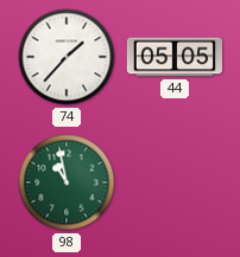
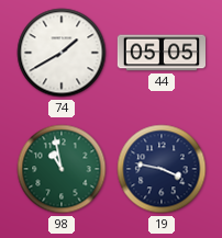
74: 1:37 -> 1:40 (62, 53)
19: none -> 3:47 (162, 169)
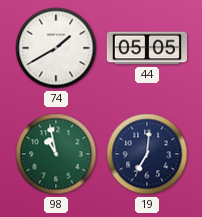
19: 3:47 -> 7:01 (147, 154)
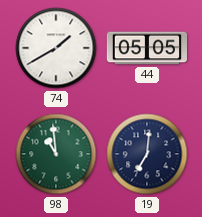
98: 10:58 -> 10:59 (56, 154)
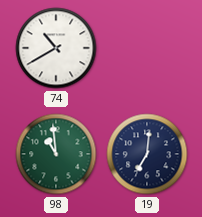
74: 1:40 -> 10:40 (56, 48)
44: 05:05 -> none (146, 48)
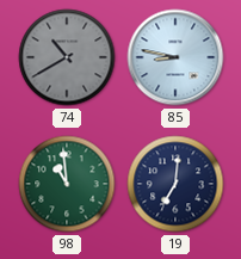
74 dial: white -> grey (67, 57)
85: none -> 8:47 (175, 57)
